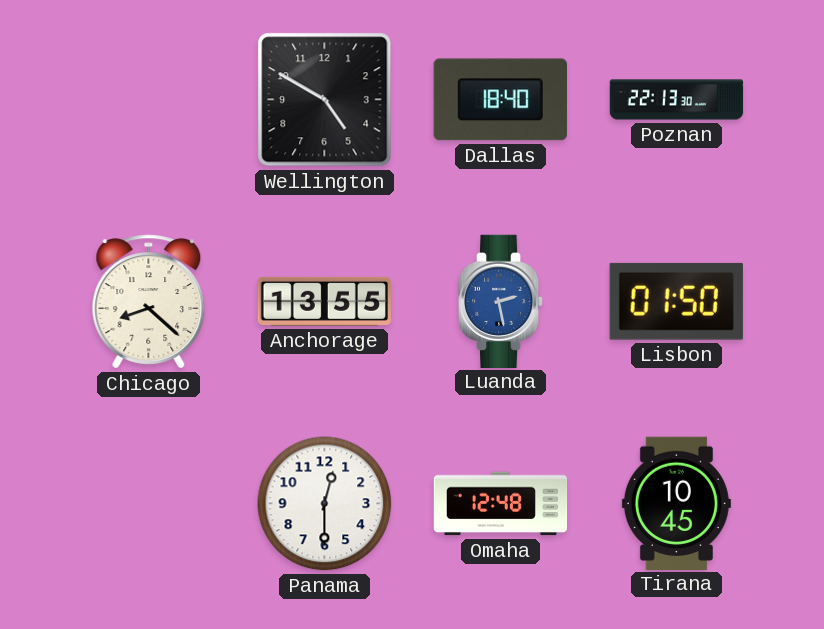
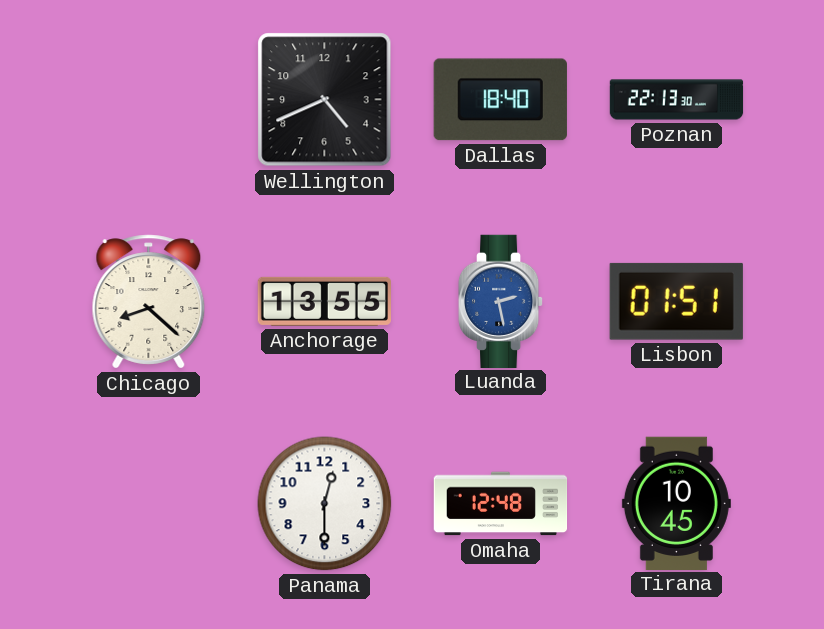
Wellington: 4:50 -> 4:41 (325, 100)
Lisbon: 01:50 -> 01:51 (676, 301)
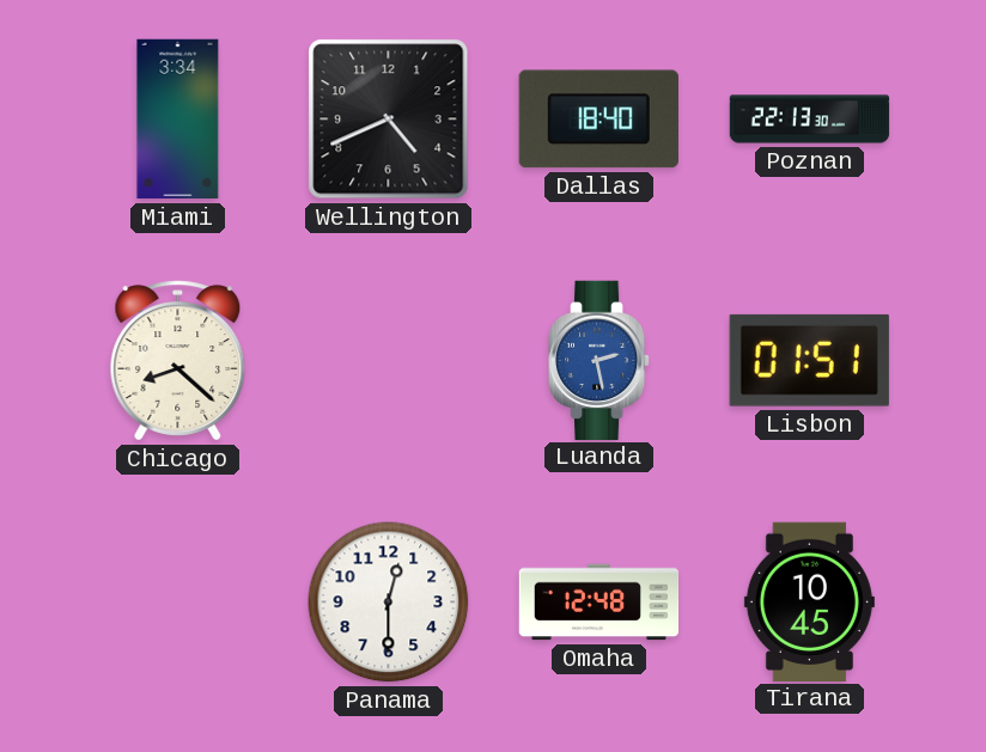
Miami: none -> 3:34 (178, 120)
Anchorage: 13:55 -> none (324, 301)
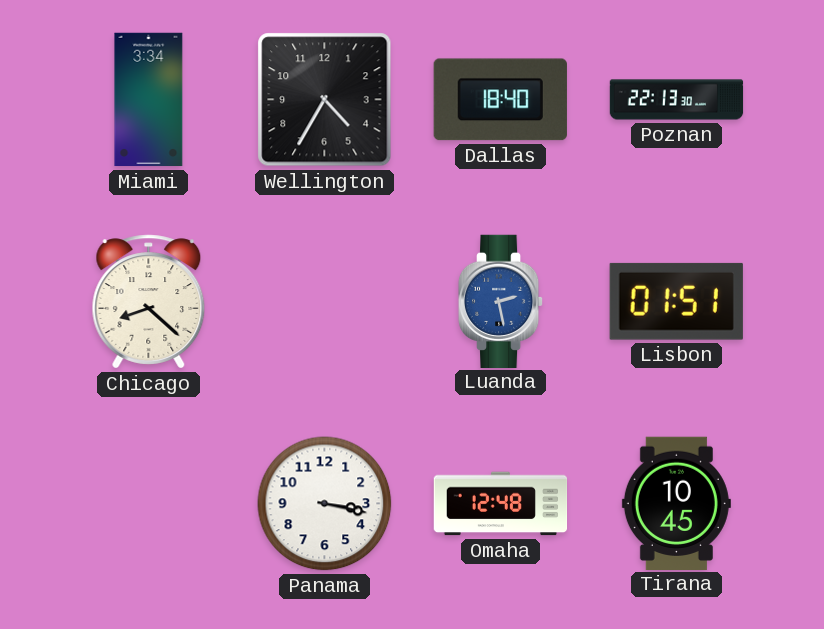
Wellington: 4:41 -> 4:35 (325, 100)
Panama: 12:30 -> 3:17 (325, 504)
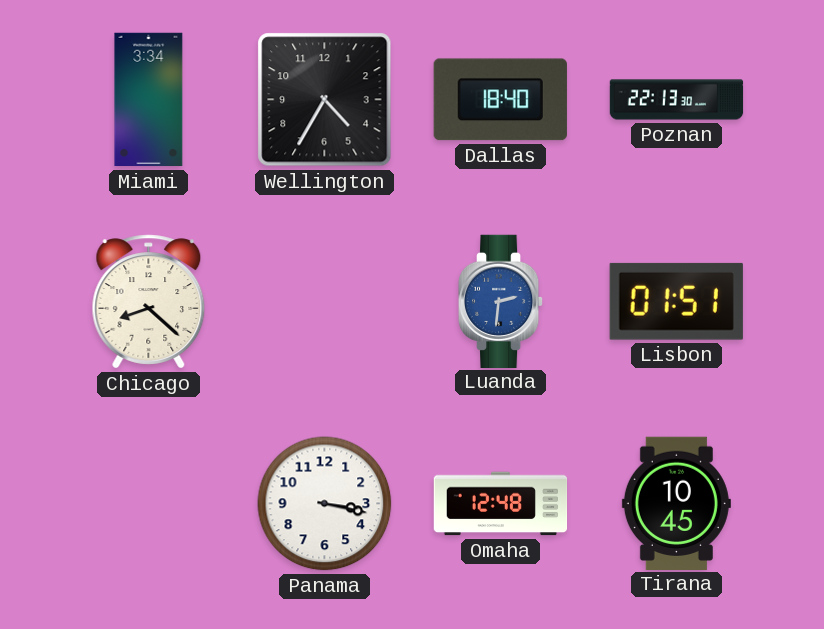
Luanda: 2:28 -> 2:31 (501, 301)
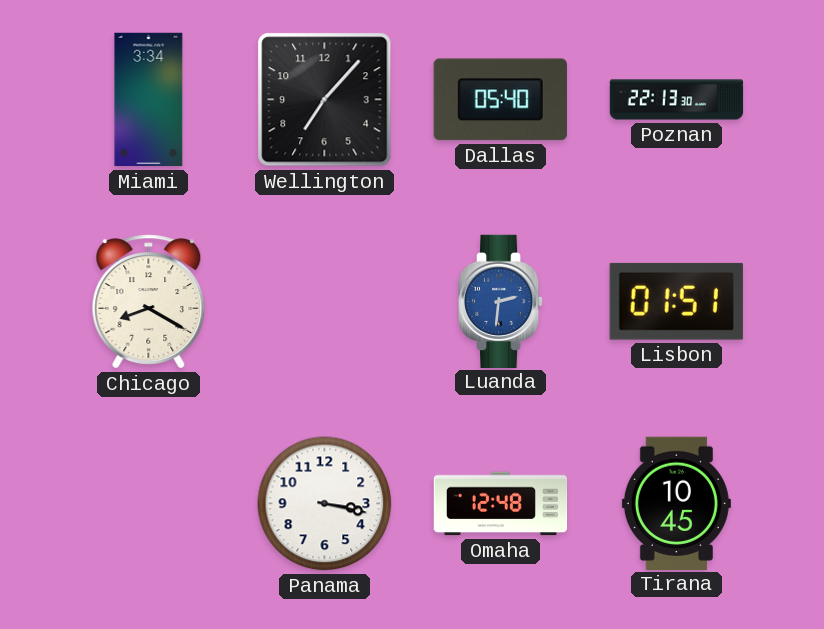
Wellington: 4:35 -> 7:07 (325, 100)
Dallas: 18:40 -> 05:40 (500, 100)
Chicago: 8:22 -> 8:20 (149, 302)
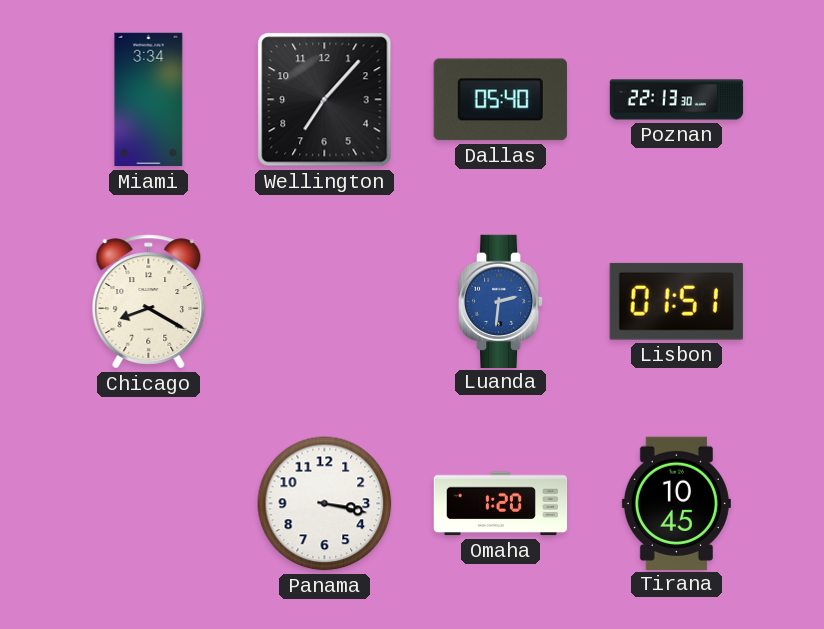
Omaha: 12:48 -> 1:20 (501, 504)
